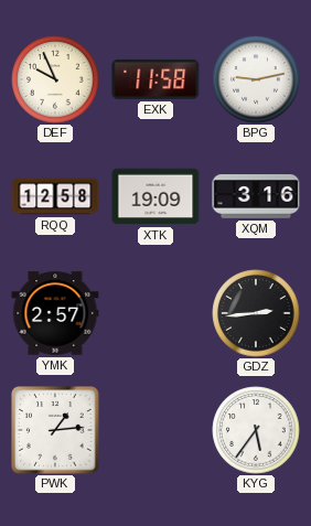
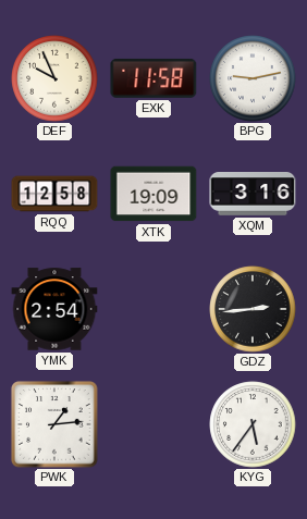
YMK: 2:57 -> 2:54 (54, 309)
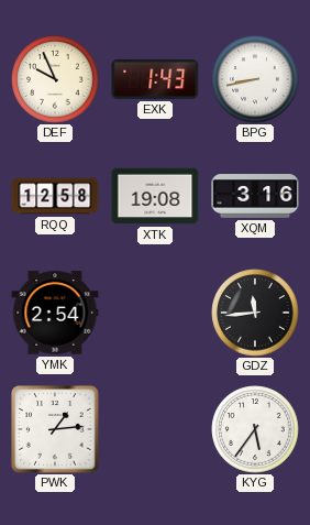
EXK: 11:58 -> 1:43 (155, 79)
BPG: 9:13 -> 8:43 (255, 79)
XTK: 19:09 -> 19:08 (155, 196)
GDZ: 2:44 -> 11:44 (255, 313)
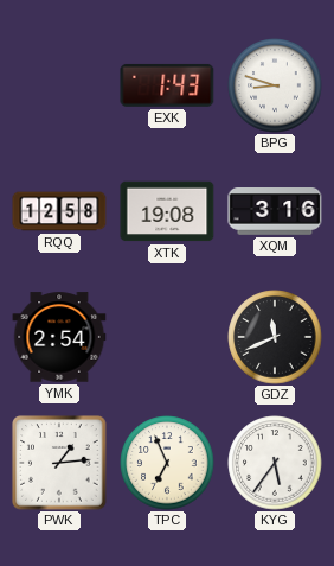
DEF: 9:56 -> none (55, 79)
BPG: 8:43 -> 8:48 (275, 85)
GDZ: 11:44 -> 11:41 (275, 337)
TPC: none -> 6:56 (167, 463)
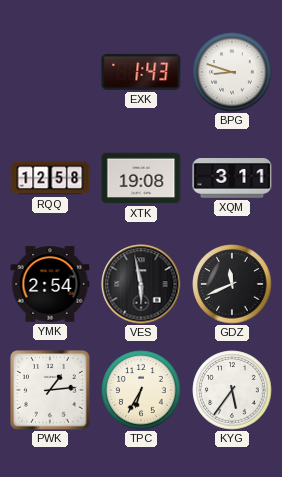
XQM: 3:16 -> 3:11 (232, 178)
VES: none -> 5:58 (141, 284)
TPC: 6:56 -> 6:35 (141, 390)
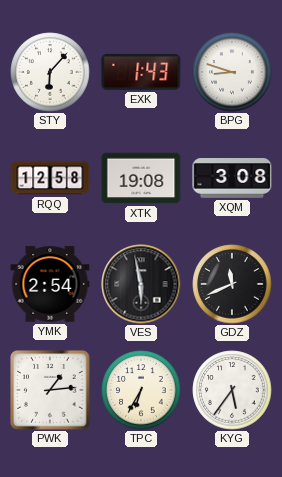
STY: none -> 6:07 (50, 72)
XQM: 3:11 -> 3:08 (232, 178)
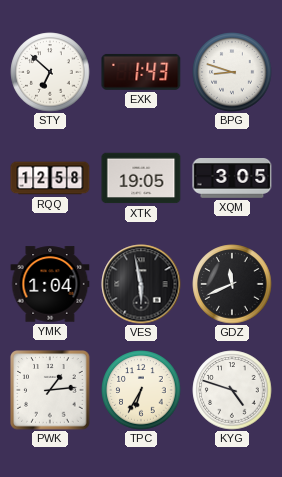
STY: 6:07 -> 6:52 (50, 72)
XTK: 19:08 -> 19:05 (141, 178)
XQM: 3:08 -> 3:05 (232, 178)
YMK: 2:54 -> 1:04 (50, 284)
KYG: 5:36 -> 4:48 (232, 390)
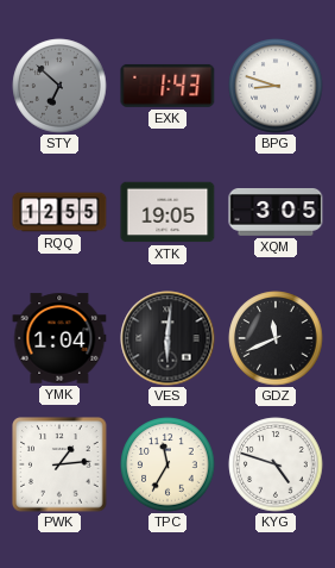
STY dial: white -> grey (59, 86)
RQQ: 12:58 -> 12:55 (59, 212)
VES: 5:58 -> 6:01 (167, 338)
TPC: 6:35 -> 11:35 (167, 464)
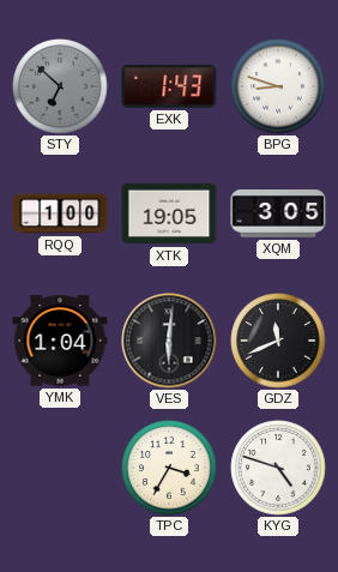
RQQ: 12:55 -> 1:00 (60, 213)
PWK: 1:14 -> none (59, 464)
TPC: 11:35 -> 3:35 (169, 468)
